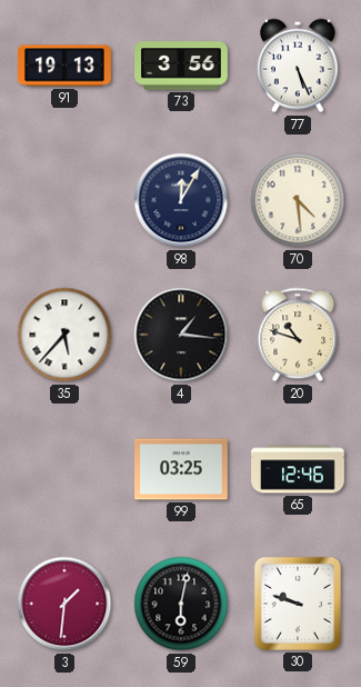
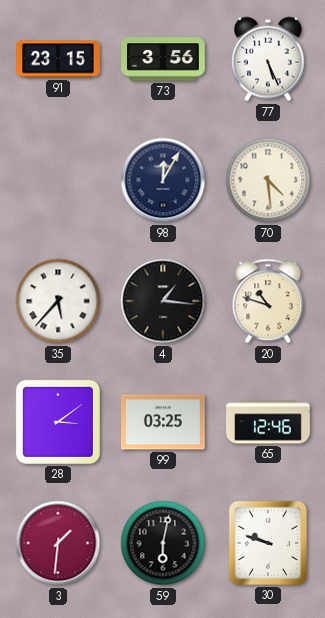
91: 19:13 -> 23:15 (58, 59)
28: none -> 3:09 (58, 422)
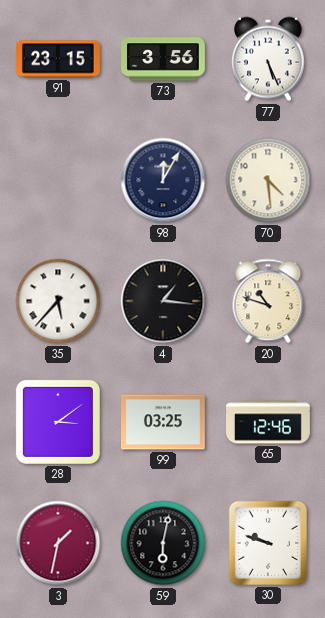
3: 1:31 -> 1:32 (58, 543)
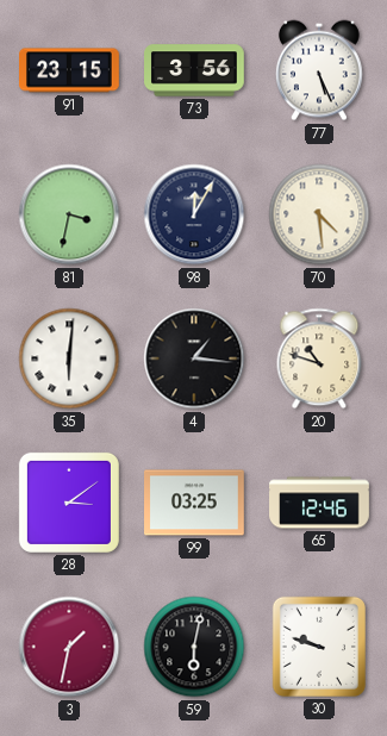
81: none -> 3:32 (69, 214)
35: 5:37 -> 6:01 (69, 358)
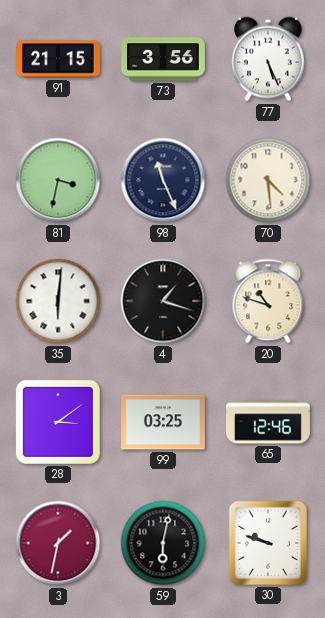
91: 23:15 -> 21:15 (58, 59)
98: 12:05 -> 11:26 (163, 180)
4: 1:16 -> 1:18 (163, 301)
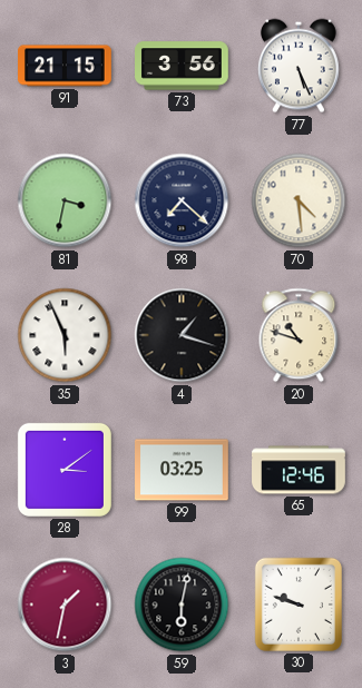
98: 11:26 -> 7:22 (182, 200)
35: 6:01 -> 5:56 (65, 335)
